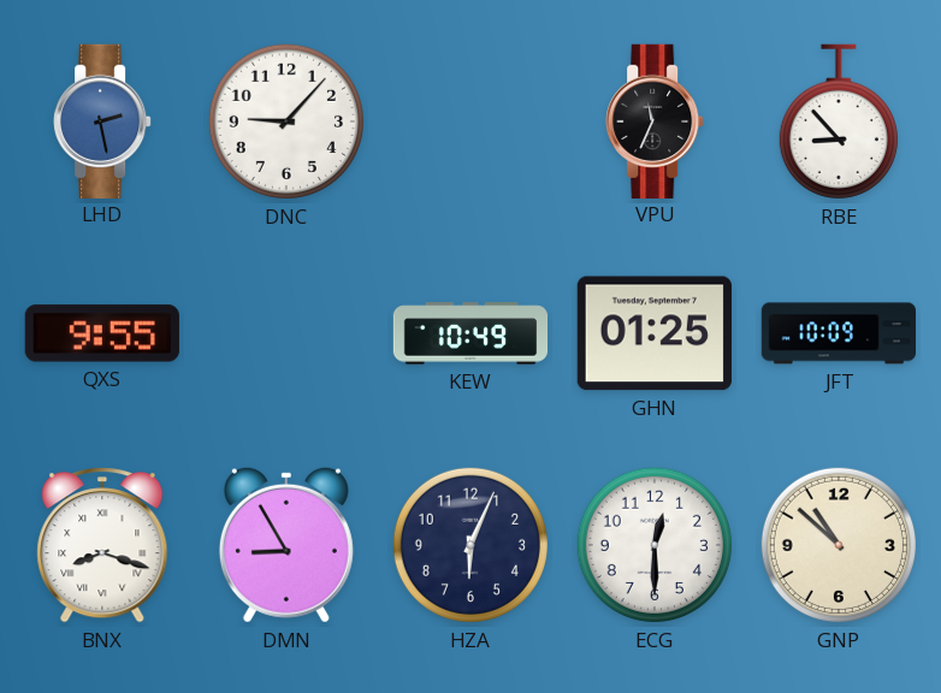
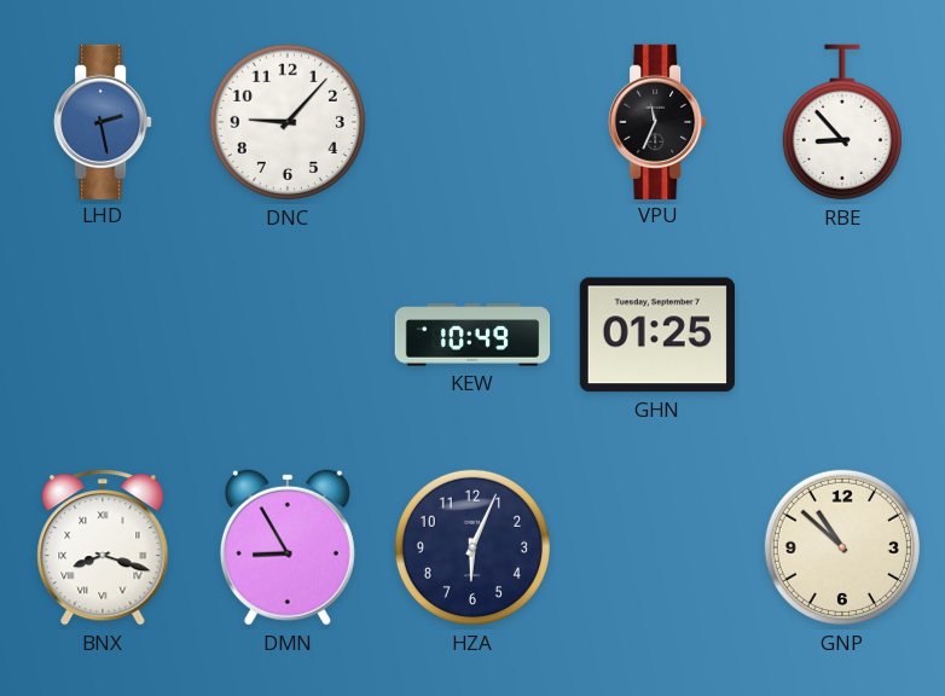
QXS: 9:55 -> none (102, 333)
JFT: 10:09 -> none (838, 333)
ECG: 12:30 -> none (655, 545)
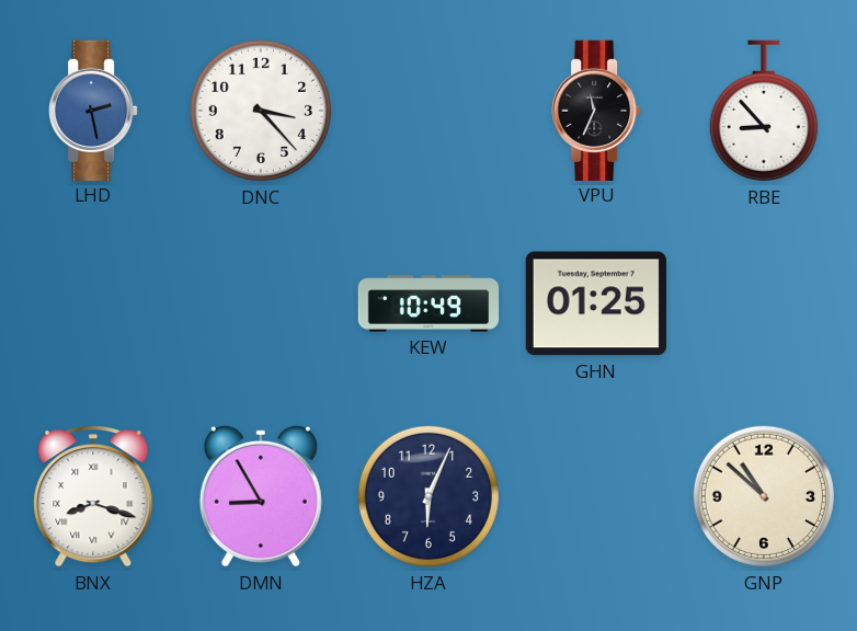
DNC: 9:07 -> 3:23 (261, 111)
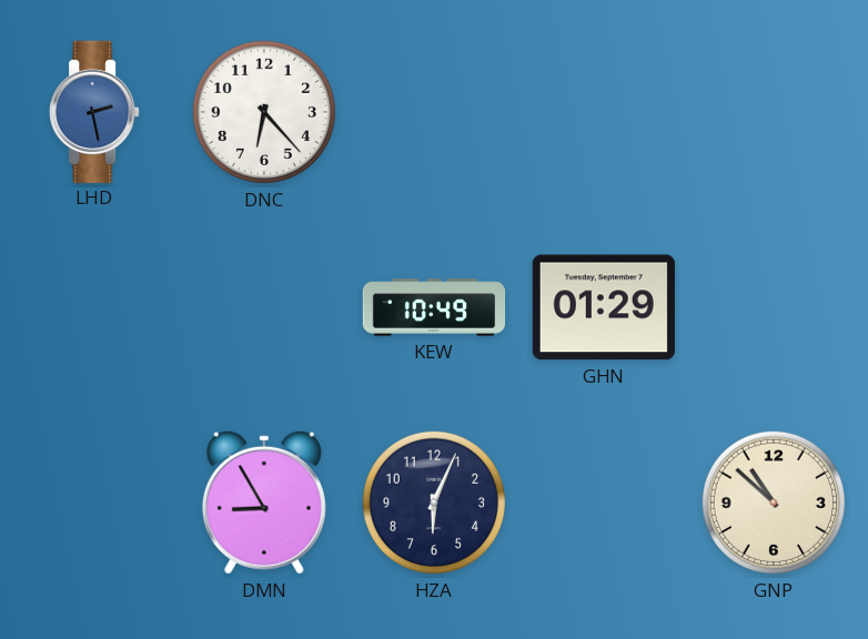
DNC: 3:23 -> 6:23 (264, 112)
VPU: 11:34 -> none (596, 110)
RBE: 8:53 -> none (764, 111)
GHN: 01:25 -> 01:29 (604, 307)
BNX: 8:18 -> none (93, 496)
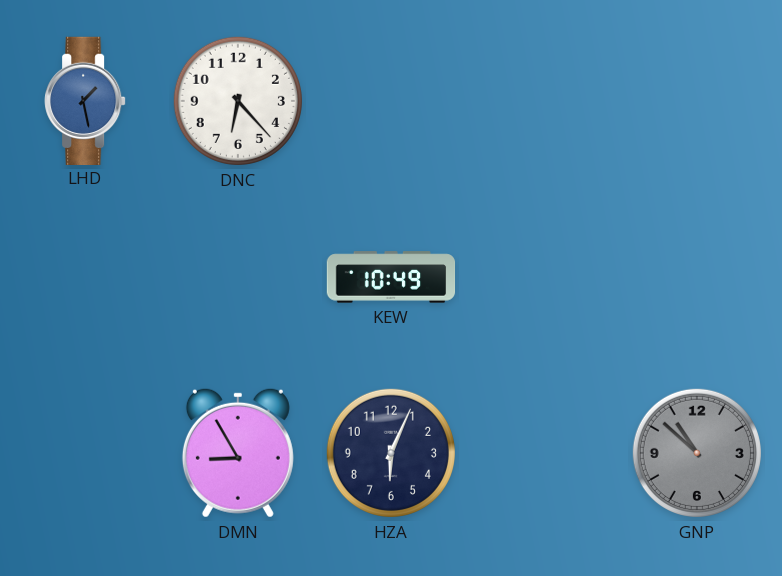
LHD: 2:28 -> 1:28 (85, 100)
GHN: 01:29 -> none (604, 307)
GNP dial: cream -> grey (697, 453)
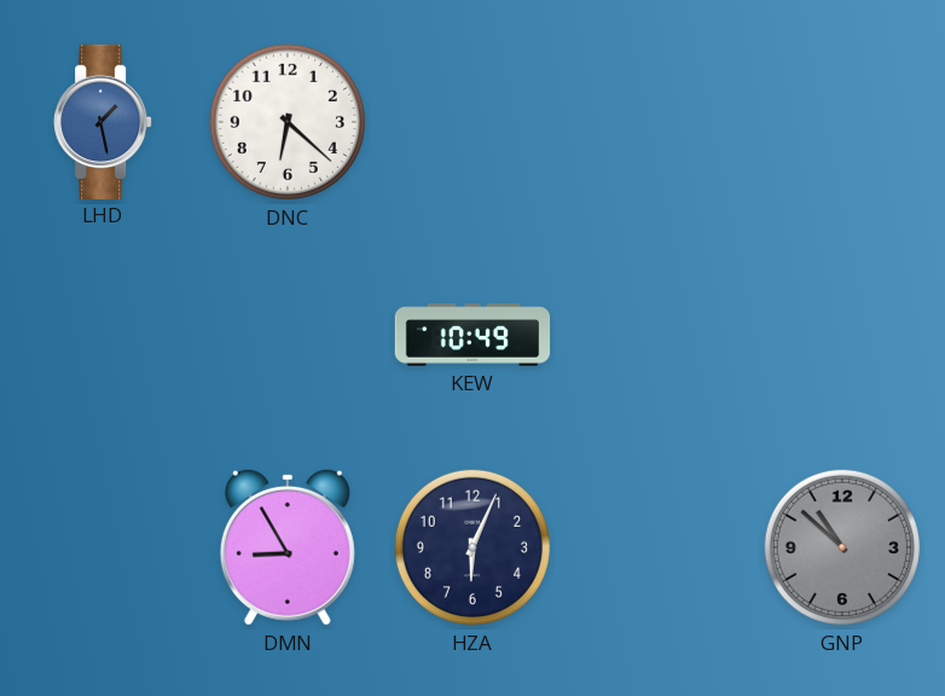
DNC: 6:23 -> 6:22 (288, 122)
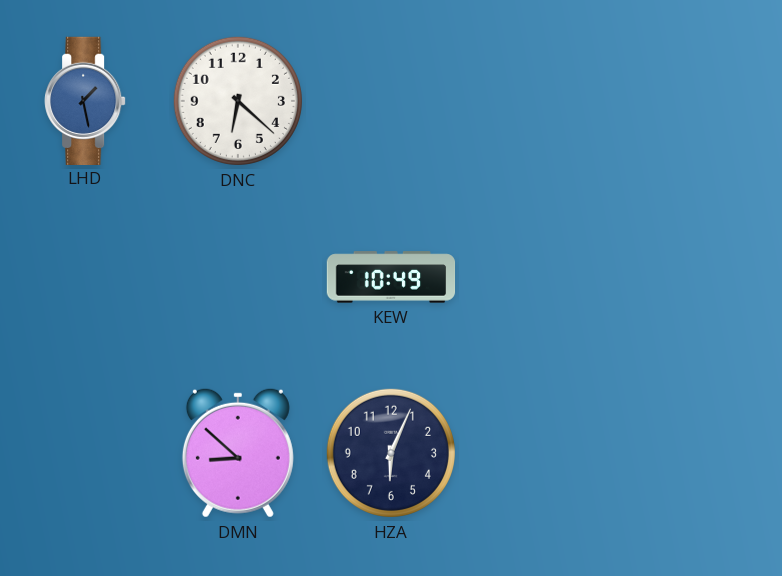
DMN: 8:55 -> 8:52 (238, 453)
GNP: 10:52 -> none (842, 547)
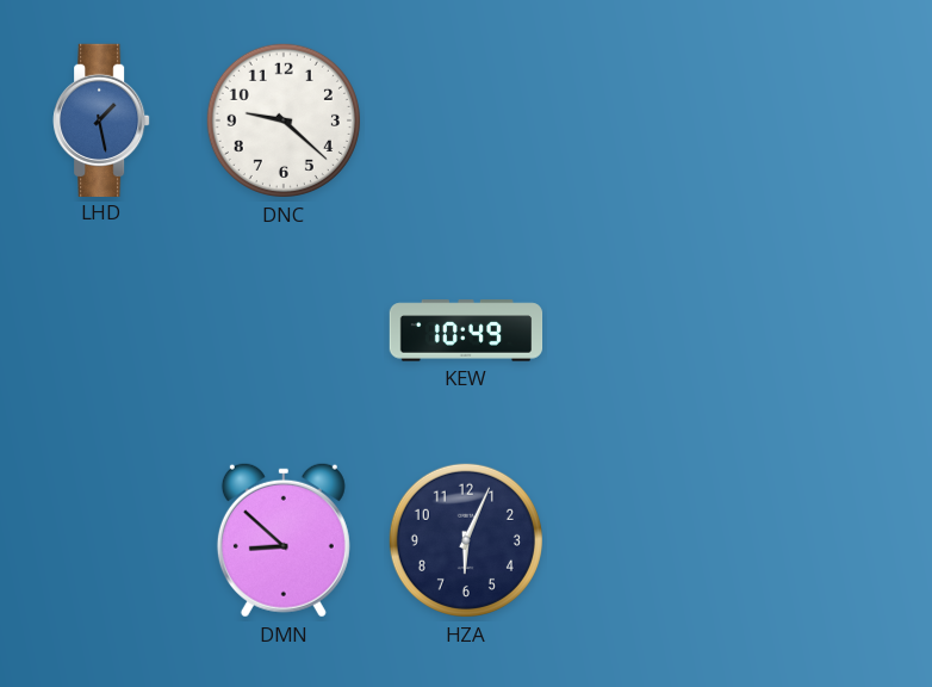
DNC: 6:22 -> 9:22 (284, 120)
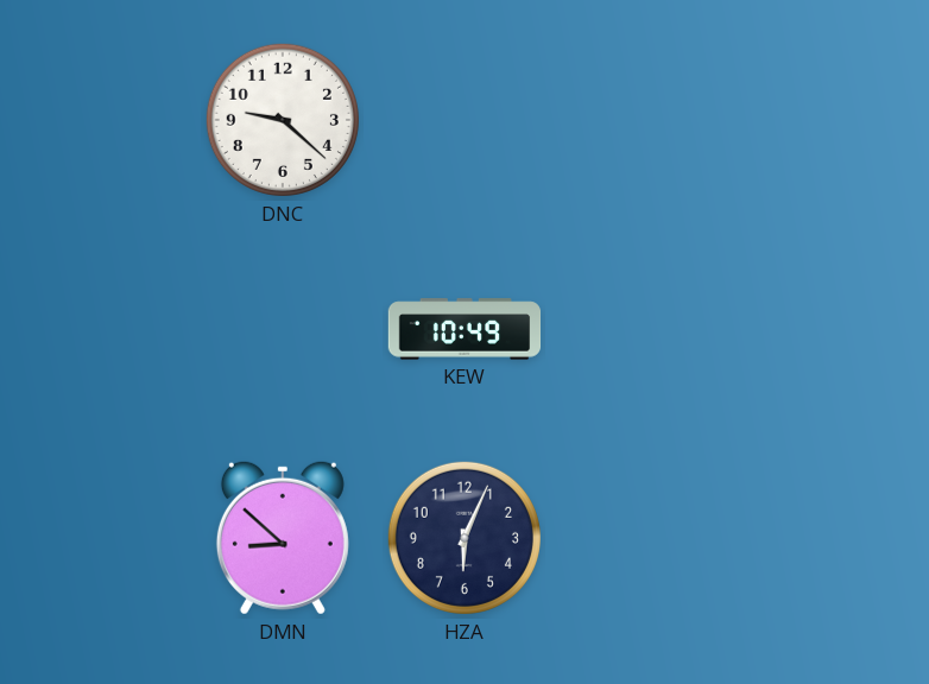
LHD: 1:28 -> none (101, 119)
